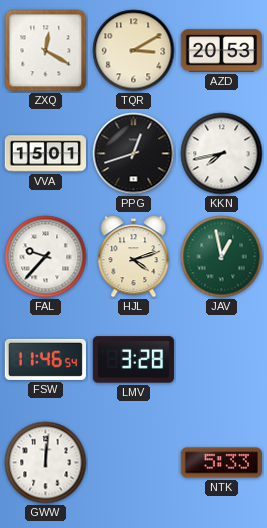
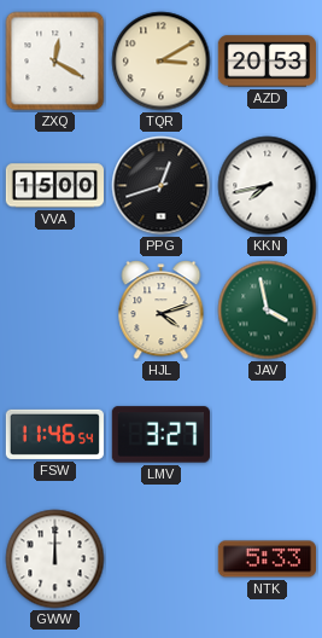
VVA: 15:01 -> 15:00 (54, 186)
FAL: 9:37 -> none (46, 257)
JAV: 12:58 -> 3:58 (268, 311)
LMV: 3:28 -> 3:27 (160, 435)
GWW: 12:01 -> 12:00 (55, 559)
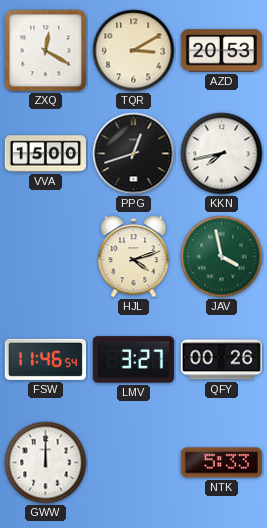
QFY: none -> 00:26 (221, 360)
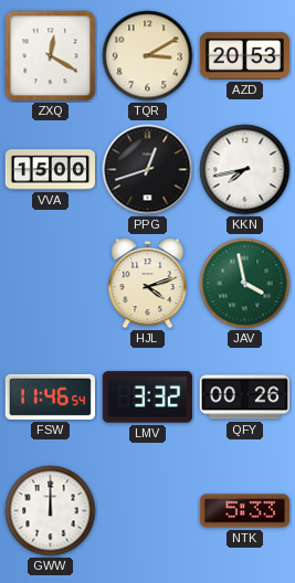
LMV: 3:27 -> 3:32 (147, 397)
